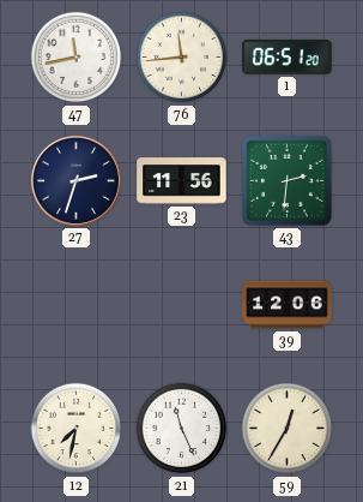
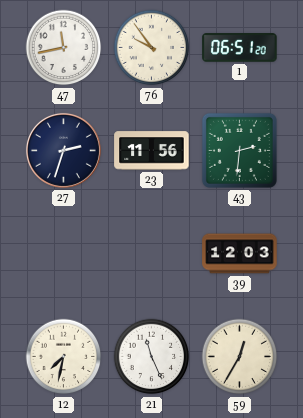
76: 11:44 -> 9:54 (152, 48)
39: 12:06 -> 12:03 (240, 254)
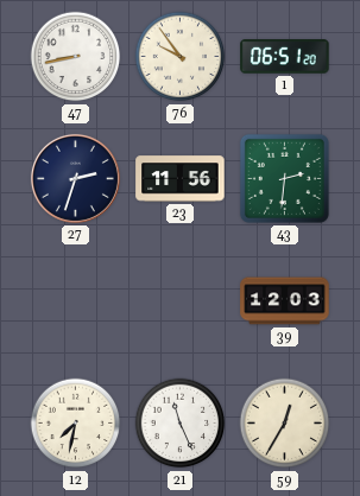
47: 11:43 -> 8:43 (76, 57)
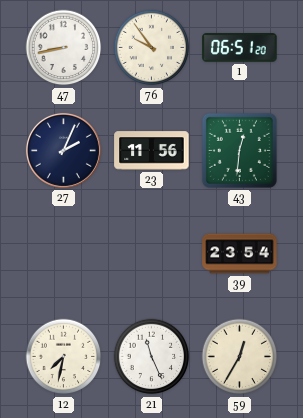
27: 2:33 -> 2:04 (63, 150)
43: 2:31 -> 12:31 (239, 150)
39: 12:03 -> 23:54 (240, 254)
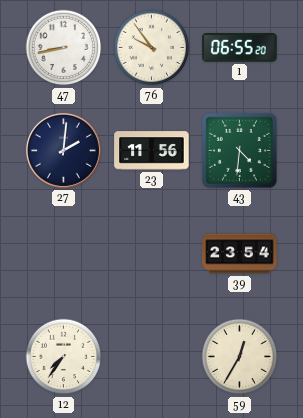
1: 06:51 -> 06:55 (240, 48)
27: 2:04 -> 2:01 (63, 150)
43: 12:31 -> 4:31 (239, 150)
12: 7:32 -> 7:36 (64, 357)
21: 11:26 -> none (152, 357)
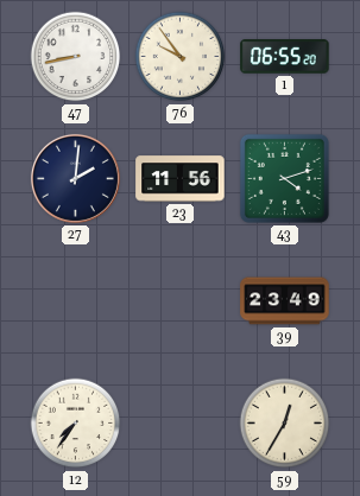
43: 4:31 -> 4:12 (284, 178)
39: 23:54 -> 23:49 (285, 301)
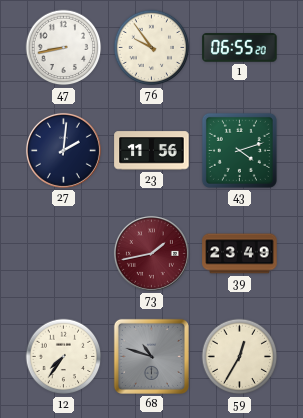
73: none -> 1:43 (151, 253)
68: none -> 10:48 (151, 356)
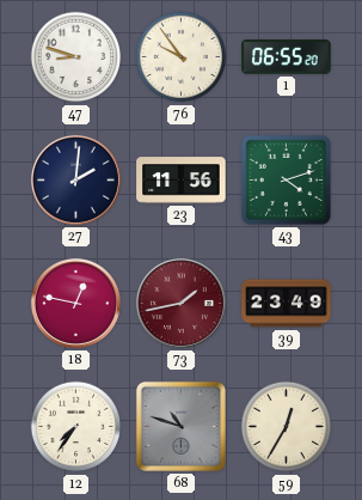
47: 8:43 -> 8:48 (76, 57)
18: none -> 12:47 (75, 303)
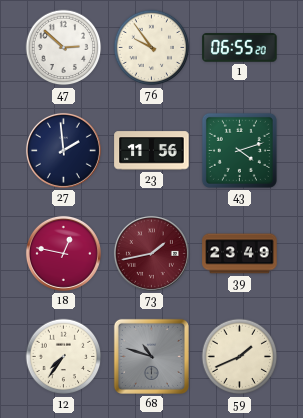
47: 8:48 -> 2:52 (64, 48)
27: 2:01 -> 1:59 (63, 150)
59: 12:35 -> 1:41 (240, 357)
